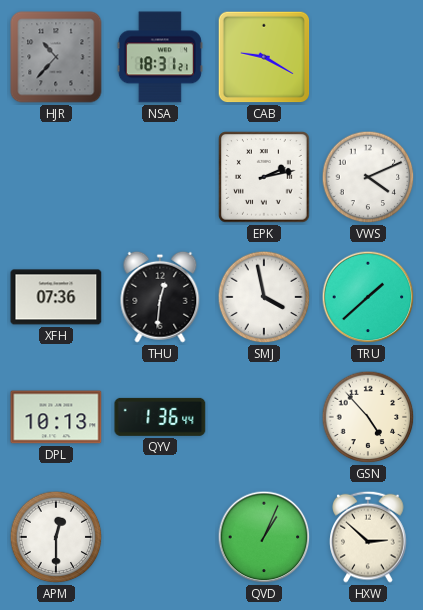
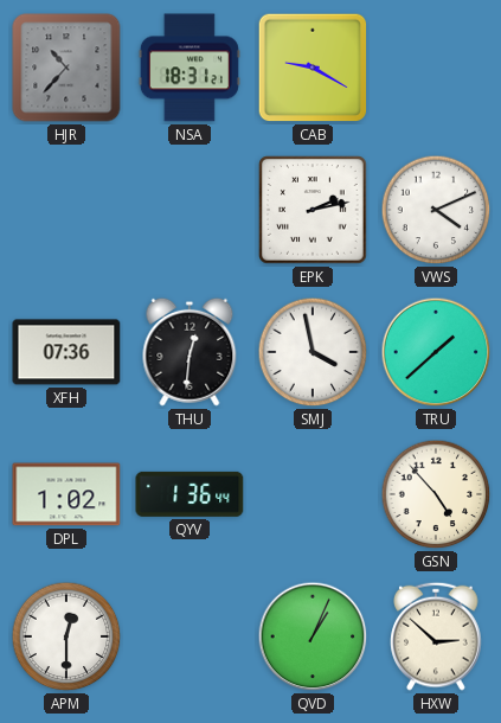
DPL: 10:13 -> 1:02 (66, 494)
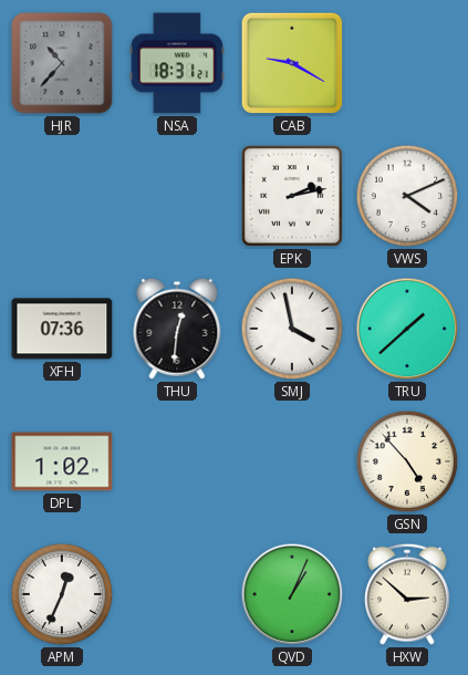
QYV: 1:36 -> none (190, 494)
APM: 12:30 -> 12:34 (62, 594)
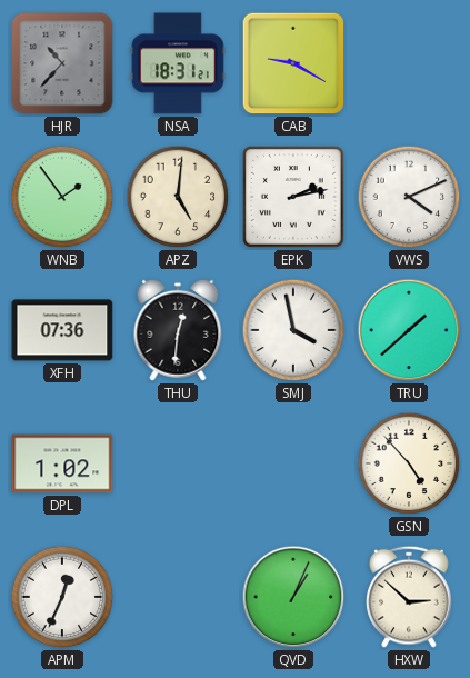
WNB: none -> 1:54 (62, 197)
APZ: none -> 5:01 (178, 197)
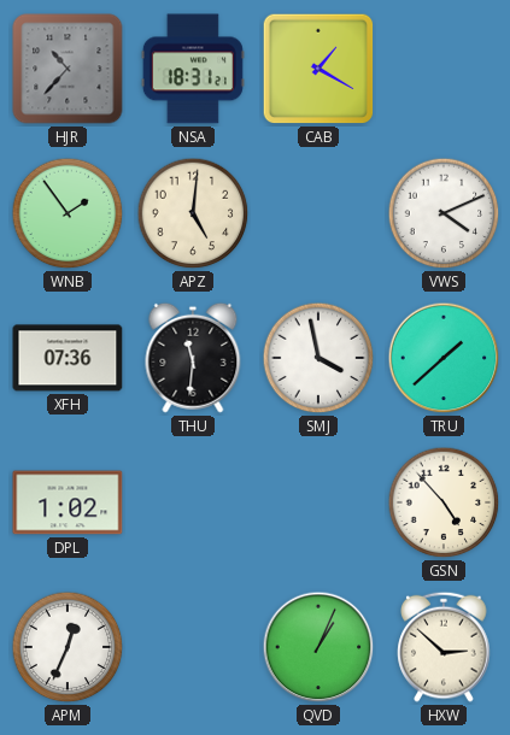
CAB: 9:20 -> 1:20 (318, 69)
EPK: 2:13 -> none (293, 197)
THU: 12:31 -> 11:31 (193, 358)
